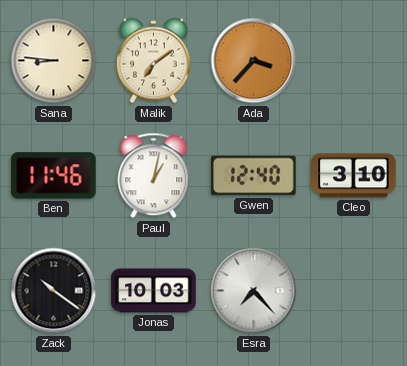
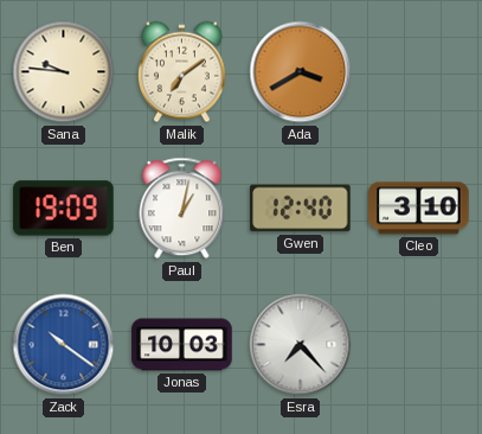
Sana: 8:46 -> 9:46 (64, 72)
Ada: 3:37 -> 3:40 (301, 72)
Ben: 11:46 -> 19:09 (64, 209)
Zack dial: black -> blue (64, 345)
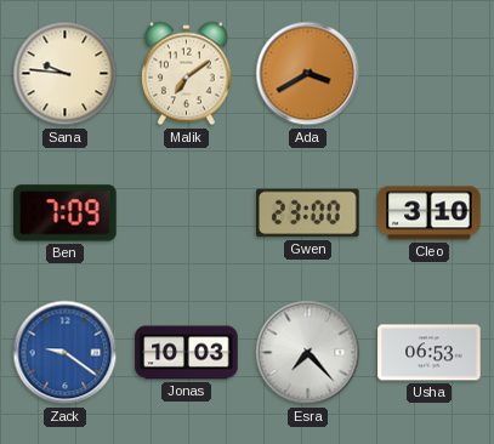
Ben: 19:09 -> 7:09 (66, 214)
Paul: 1:02 -> none (182, 209)
Gwen: 12:40 -> 23:00 (308, 214)
Zack: 10:21 -> 9:21 (66, 353)
Usha: none -> 06:53 (430, 353)
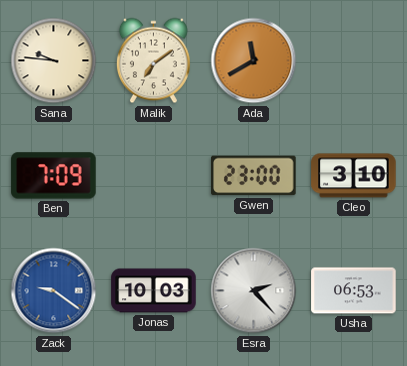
Ada: 3:40 -> 11:40 (254, 61)
Esra: 7:23 -> 2:23 (254, 291)
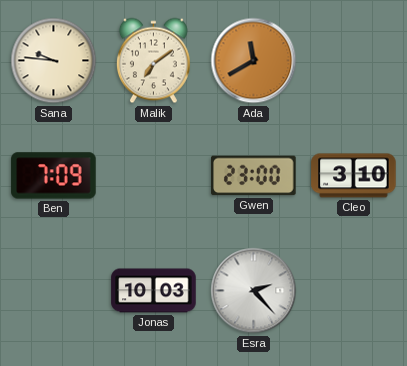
Zack: 9:21 -> none (54, 291)
Usha: 06:53 -> none (354, 291)
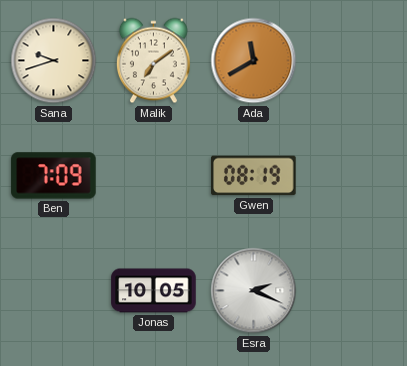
Sana: 9:46 -> 9:42 (54, 61)
Gwen: 23:00 -> 08:19 (254, 176)
Cleo: 3:10 -> none (354, 176)
Jonas: 10:03 -> 10:05 (154, 291)
Esra: 2:23 -> 2:19 (254, 291)
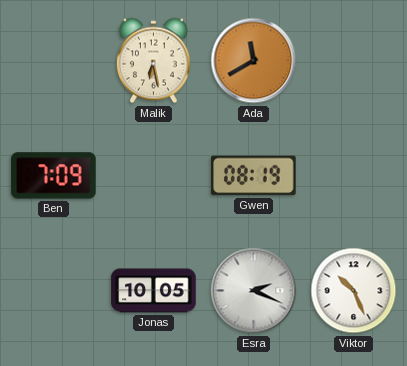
Sana: 9:42 -> none (54, 61)
Malik: 7:09 -> 6:28 (153, 61)
Viktor: none -> 10:26 (354, 291)
